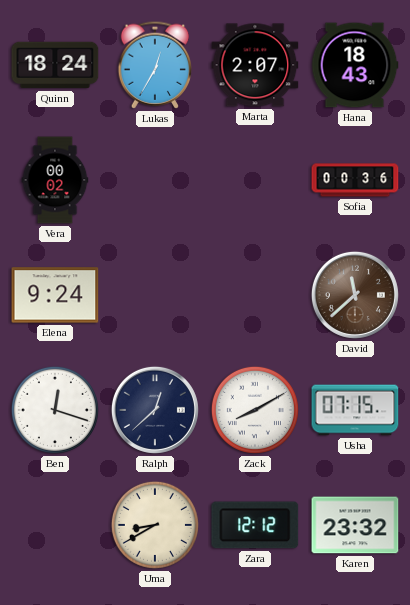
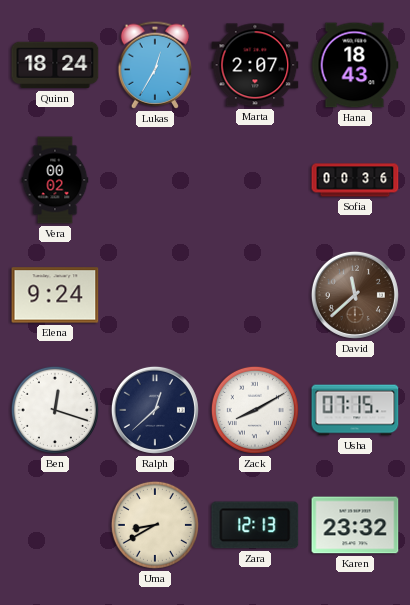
Zara: 12:12 -> 12:13 (255, 525)
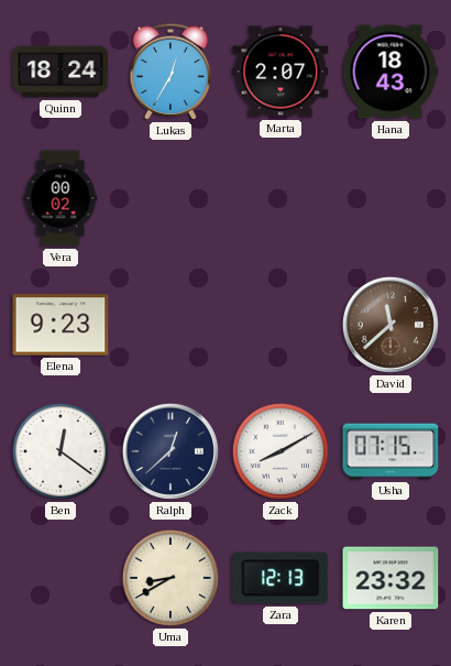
Sofia: 00:36 -> none (355, 180)
Elena: 9:24 -> 9:23 (61, 325)
Ben: 12:18 -> 12:21 (61, 451)
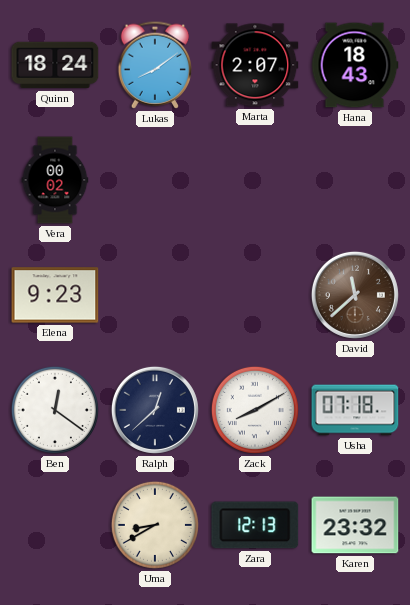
Lukas: 12:35 -> 8:09 (155, 65)
Usha: 07:15 -> 07:18 (355, 410)
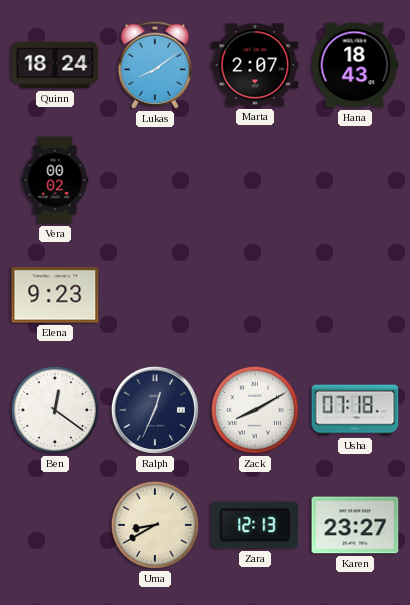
David: 11:38 -> none (355, 295)
Ralph: 12:38 -> 12:34 (155, 410)
Karen: 23:32 -> 23:27 (355, 525)
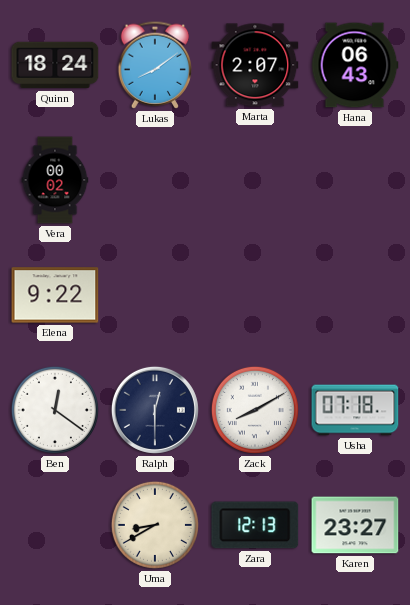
Hana: 18:43 -> 06:43 (355, 65)
Elena: 9:23 -> 9:22 (55, 295)
Ralph: 12:34 -> 12:30 (155, 410)
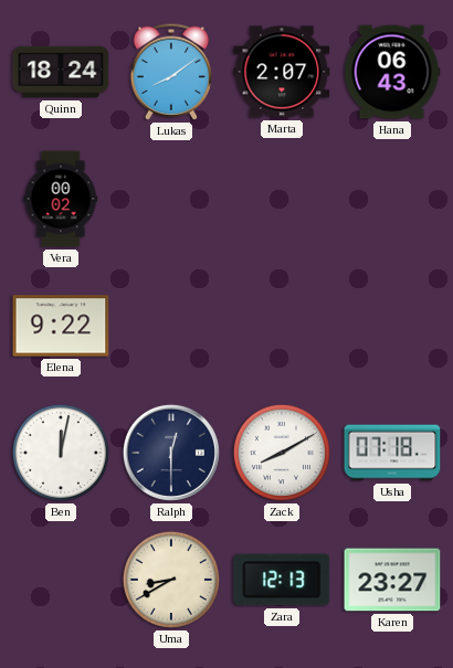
Ben: 12:21 -> 12:02 (61, 453)
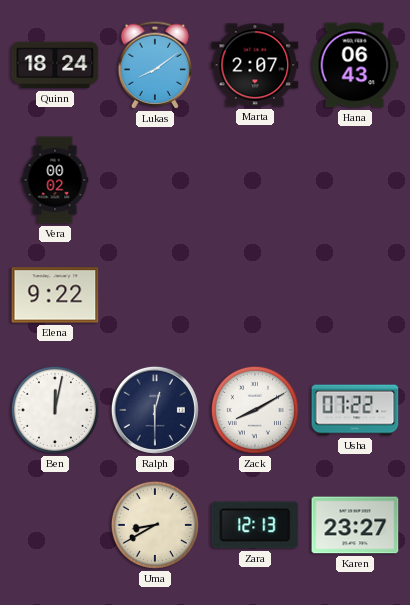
Usha: 07:18 -> 07:22 (355, 410)
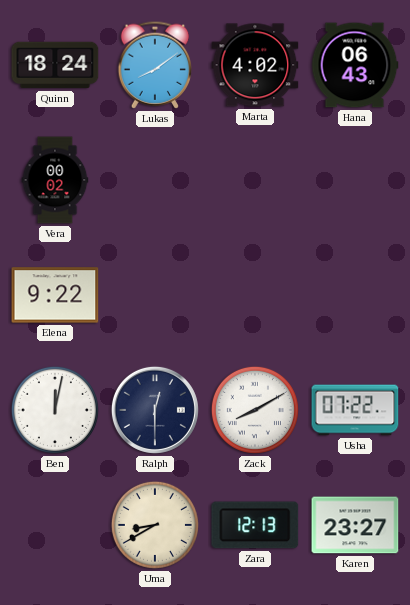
Marta: 2:07 -> 4:02 (255, 65)
